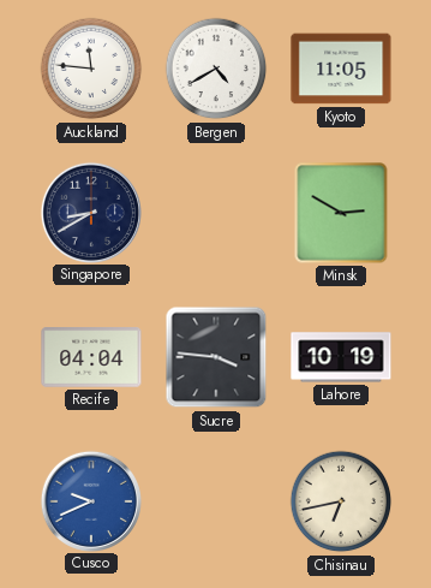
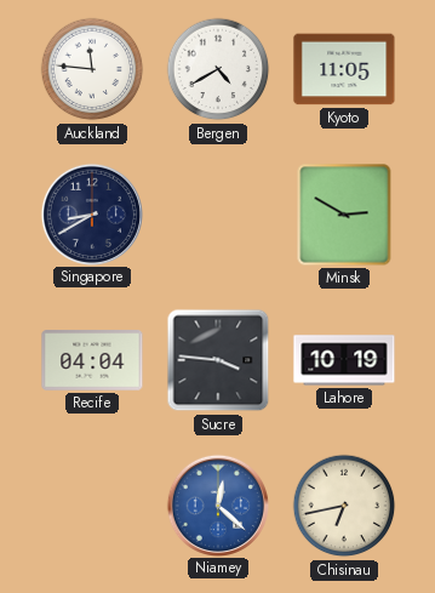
Cusco: 9:41 -> none (90, 500)
Niamey: none -> 12:22 (217, 504)
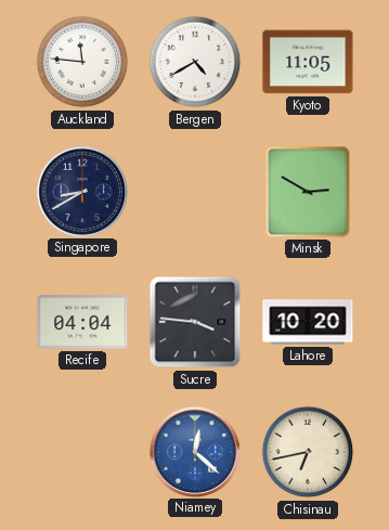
Lahore: 10:19 -> 10:20 (308, 322)
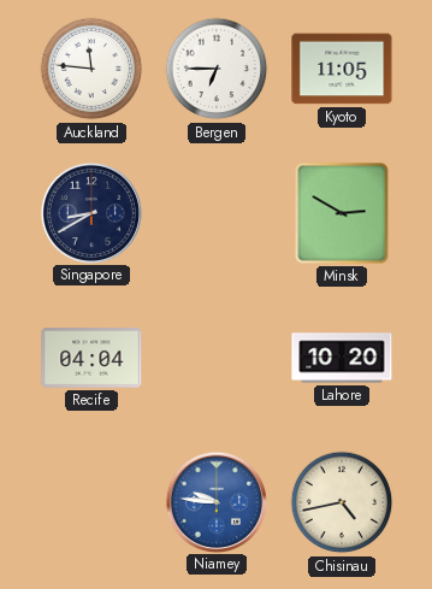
Bergen: 4:40 -> 6:45 (217, 69)
Sucre: 3:46 -> none (195, 322)
Niamey: 12:22 -> 9:46 (215, 501)
Chisinau: 6:43 -> 4:43 (342, 502)
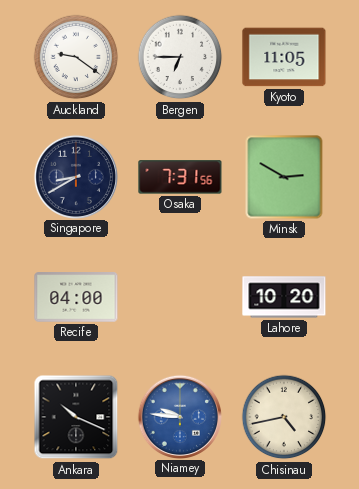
Auckland: 11:46 -> 9:21 (76, 57)
Osaka: none -> 7:31 (180, 177)
Recife: 04:04 -> 04:00 (76, 297)
Ankara: none -> 10:19 (76, 417)
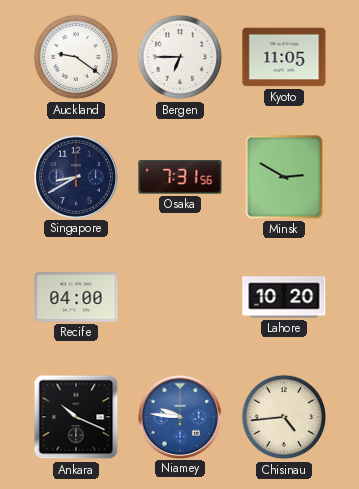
Chisinau: 4:43 -> 4:44 (284, 417)
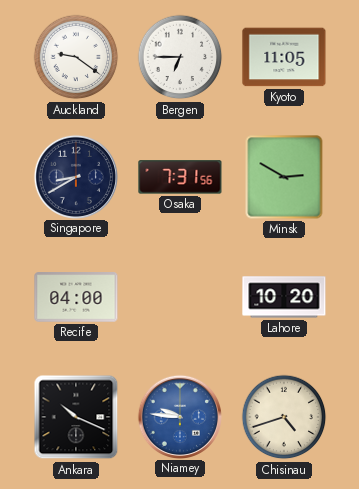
Chisinau: 4:44 -> 4:42 (284, 417)
